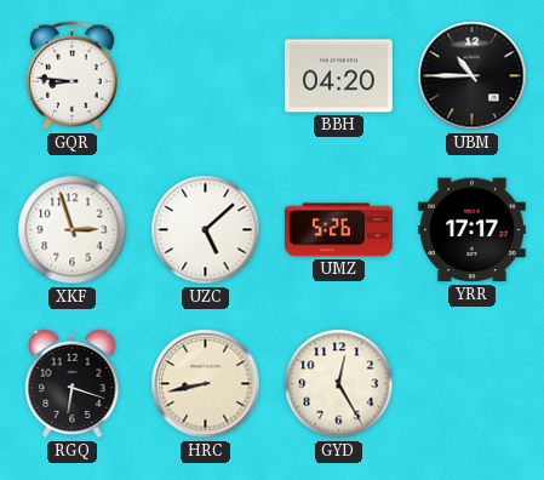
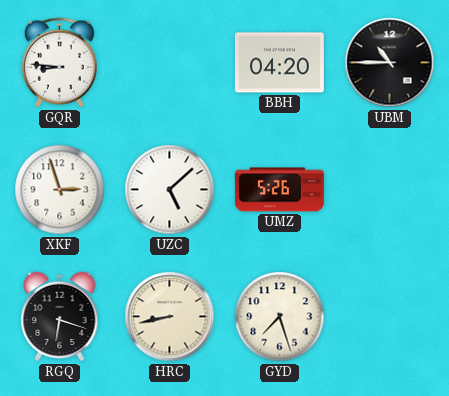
YRR: 17:17 -> none (471, 230)
GYD: 12:25 -> 7:27 (280, 317)
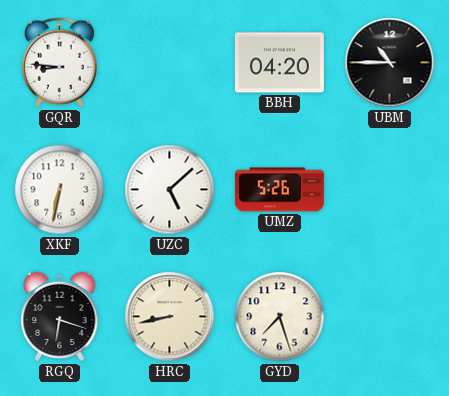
XKF: 2:57 -> 6:32 (60, 190)
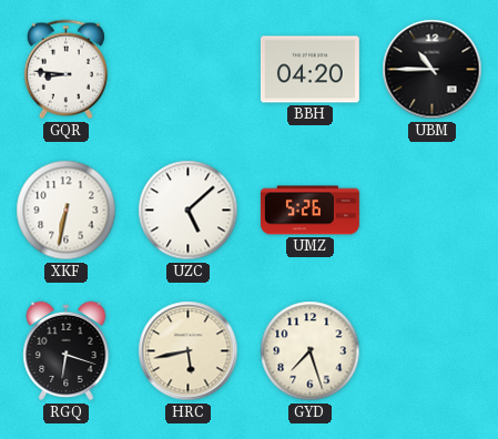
HRC: 8:43 -> 5:43 (189, 351)
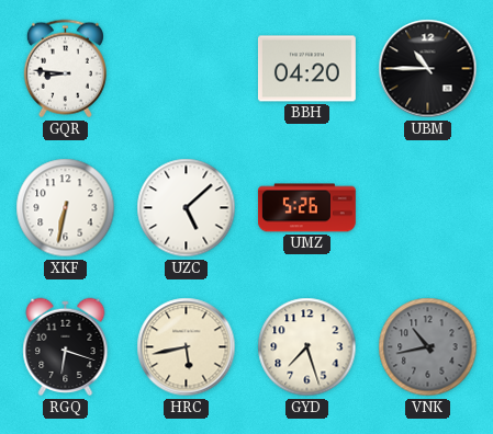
VNK: none -> 10:43 (428, 347)
